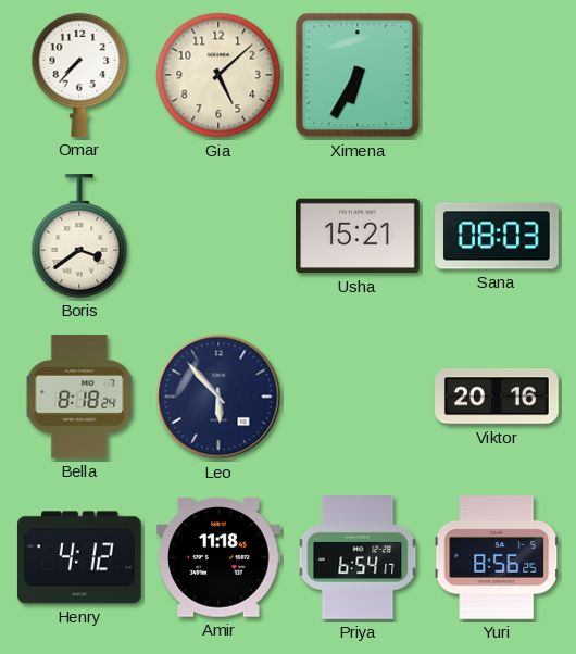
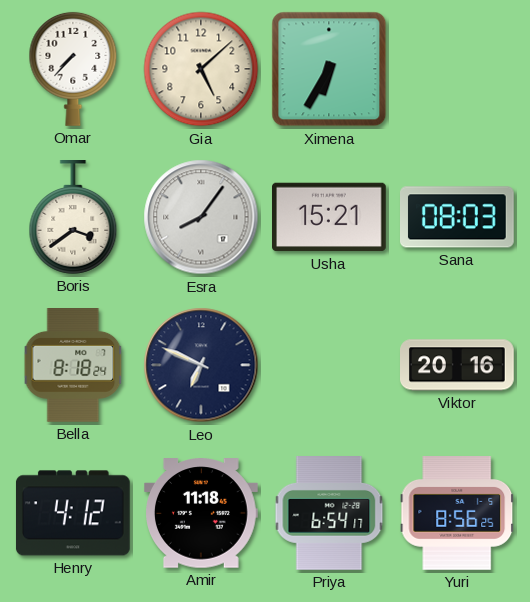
Esra: none -> 8:06 (201, 217)
Leo: 5:53 -> 6:49 (201, 365)
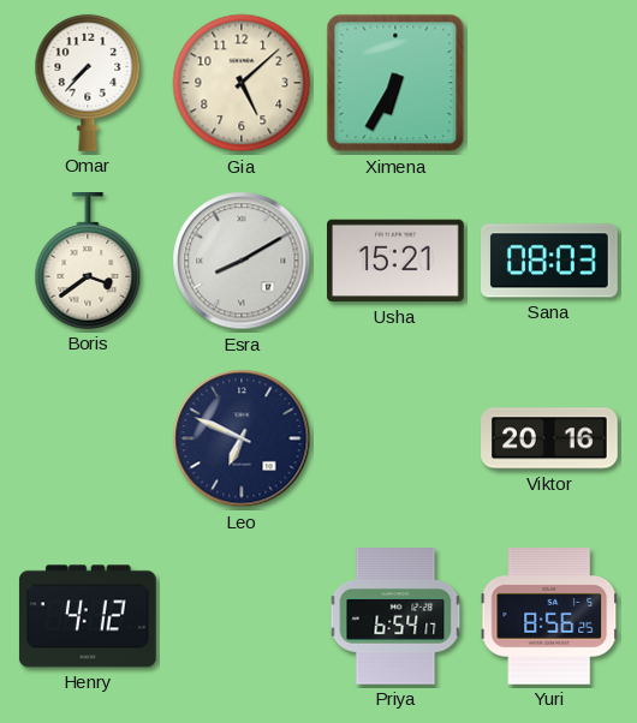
Esra: 8:06 -> 8:10 (242, 261)
Bella: 8:18 -> none (73, 366)
Amir: 11:18 -> none (202, 513)
